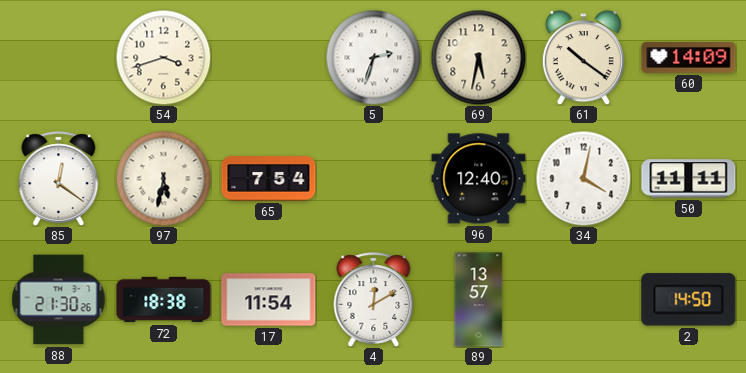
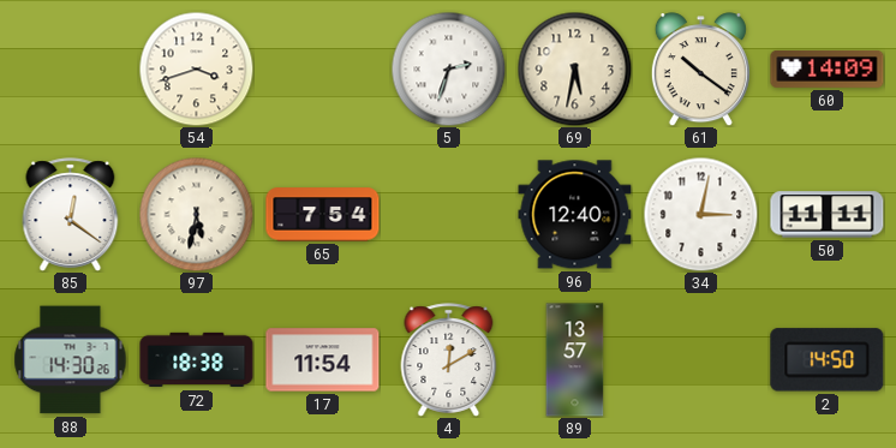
34: 4:02 -> 3:02 (700, 214)
88: 21:30 -> 14:30 (71, 360)
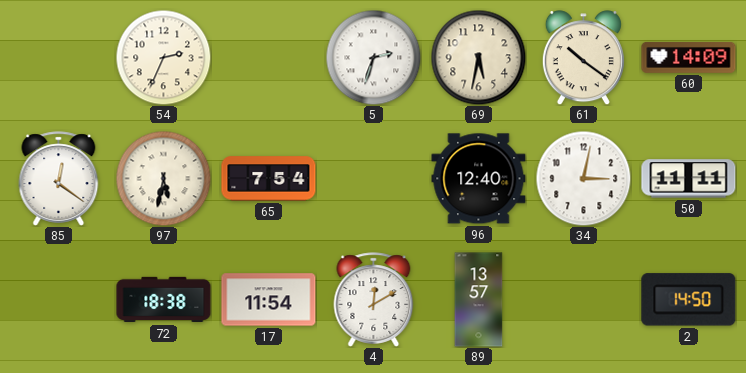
54: 3:42 -> 2:34 (163, 57)
88: 14:30 -> none (71, 360)
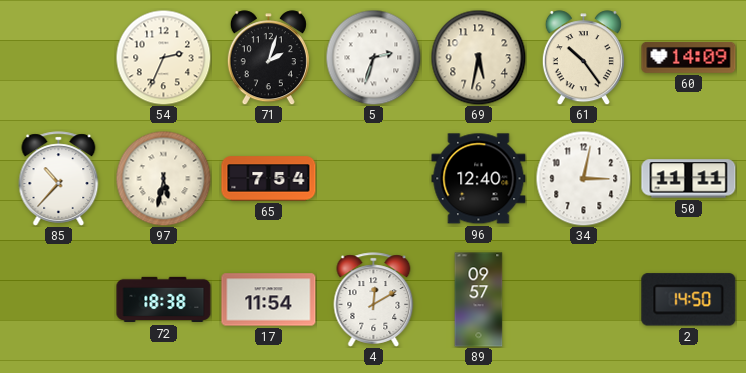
71: none -> 2:03 (268, 58)
61: 10:21 -> 10:24 (583, 58)
85: 12:21 -> 10:37 (59, 179)
89: 13:57 -> 09:57 (479, 300)
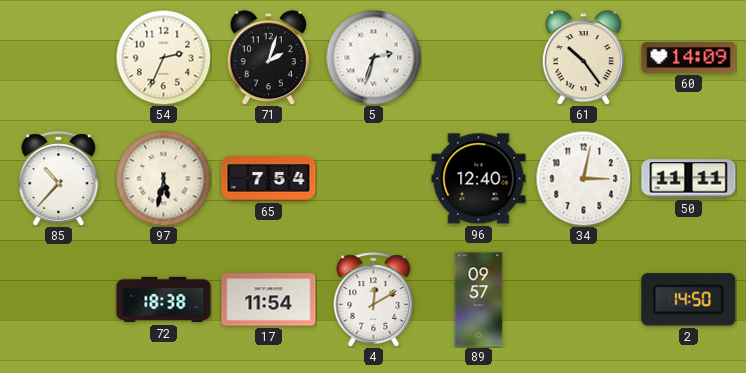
69: 5:32 -> none (478, 57)
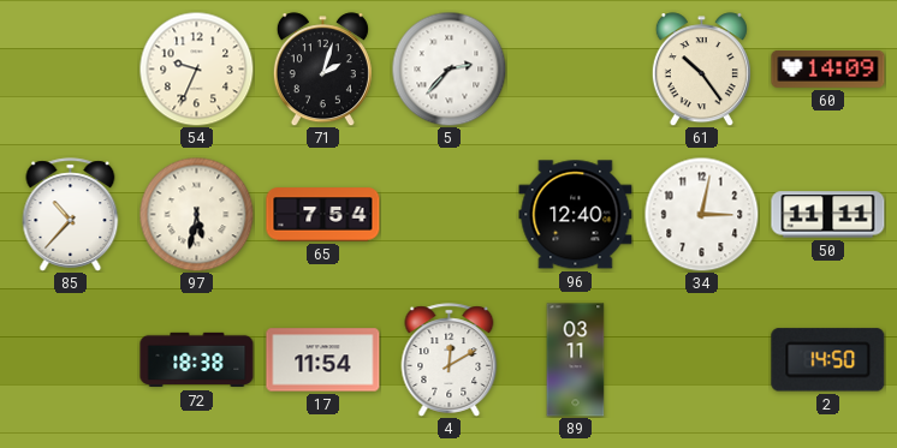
54: 2:34 -> 9:34 (196, 68)
5: 2:33 -> 2:37 (448, 68)
89: 09:57 -> 03:11 (576, 360)
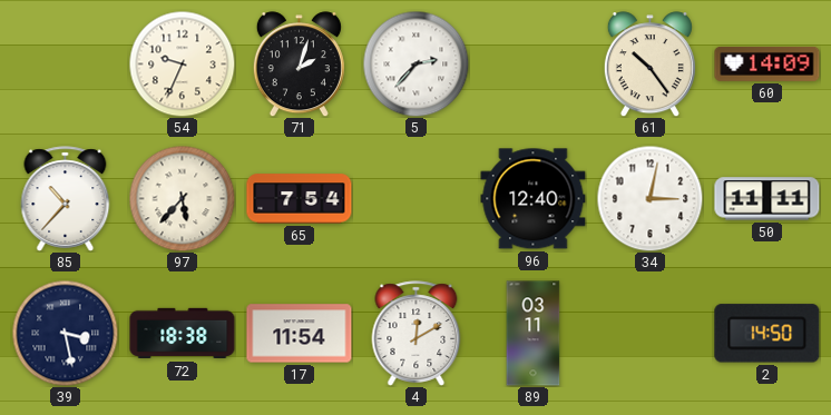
97: 5:32 -> 5:37 (182, 198)
39: none -> 3:28 (65, 333)
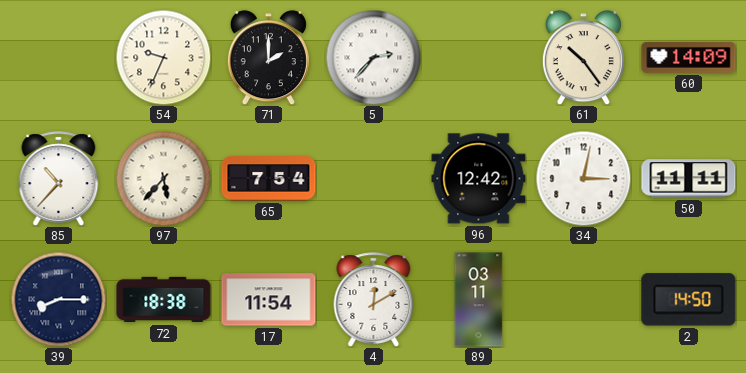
71: 2:03 -> 2:00 (268, 58)
96: 12:40 -> 12:42 (479, 179)
39: 3:28 -> 8:15 (58, 299)
